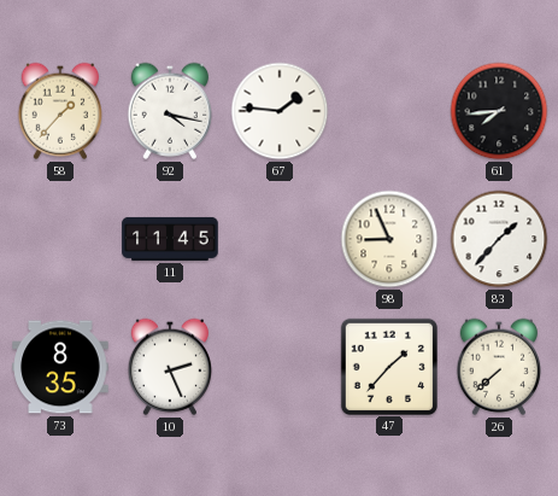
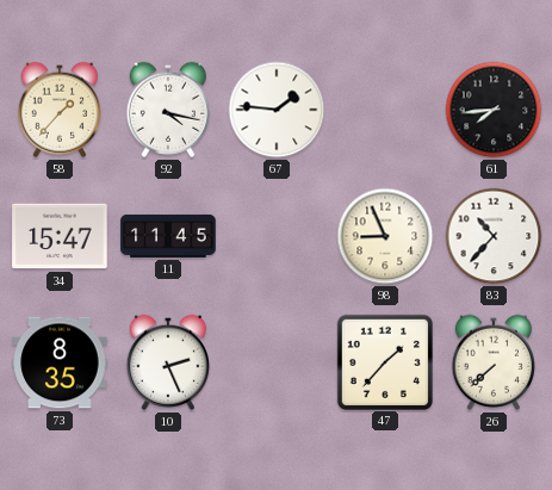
34: none -> 15:47 (60, 236)
83: 1:37 -> 10:37 (494, 236)
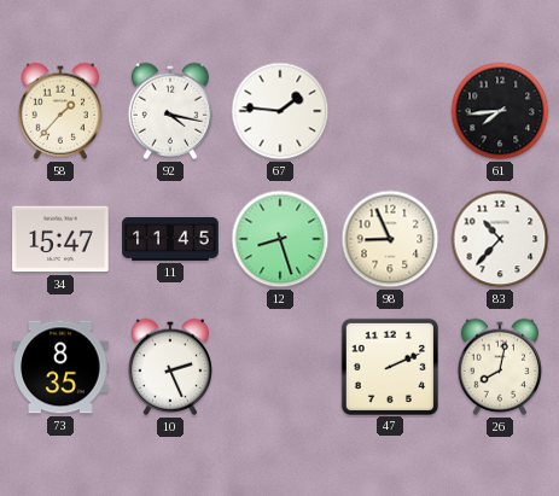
12: none -> 8:27 (280, 239)
47: 1:37 -> 2:11 (389, 366)
26: 7:38 -> 8:02 (500, 367)
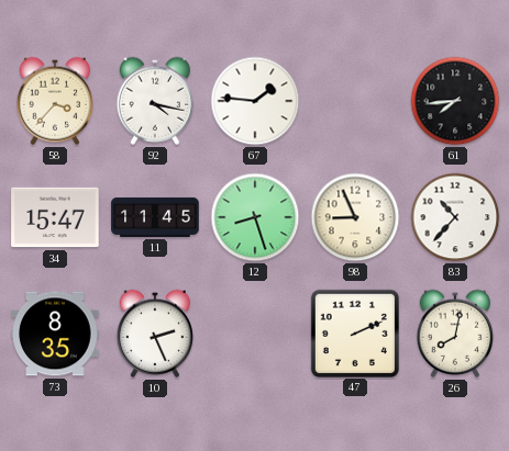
58: 1:37 -> 3:37 (55, 101)
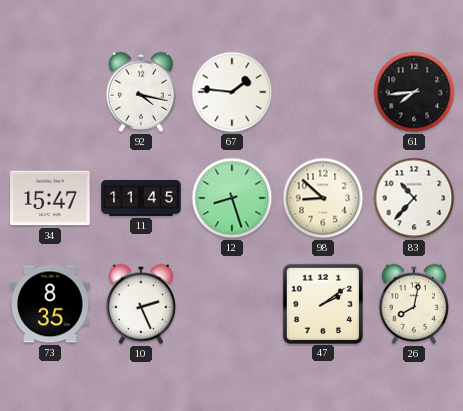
58: 3:37 -> none (55, 101)
98: 8:56 -> 8:52 (323, 198)
47: 2:11 -> 2:09 (322, 303)
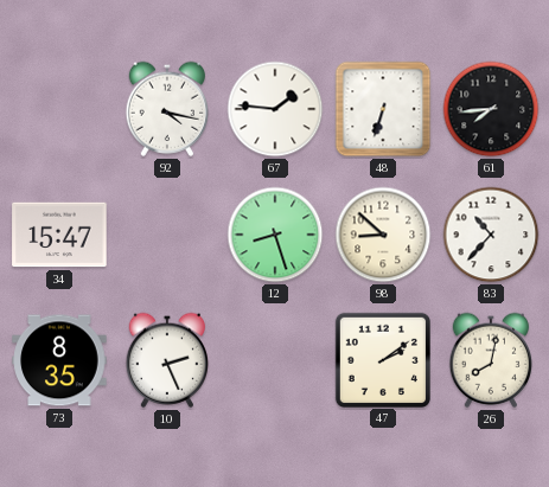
48: none -> 6:33 (383, 109)
11: 11:45 -> none (141, 198)
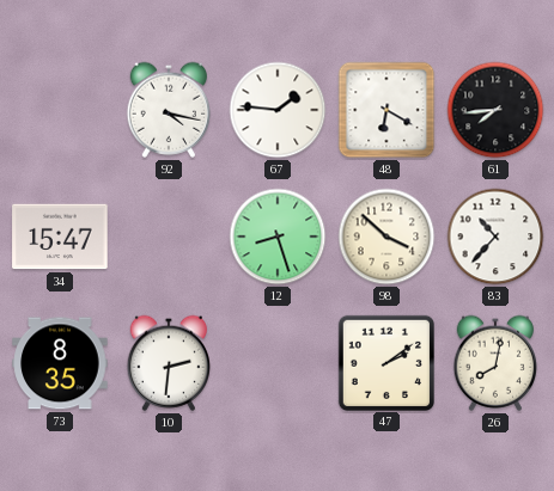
48: 6:33 -> 6:20 (386, 110)
98: 8:52 -> 3:52 (386, 237)
10: 2:26 -> 2:31 (169, 363)
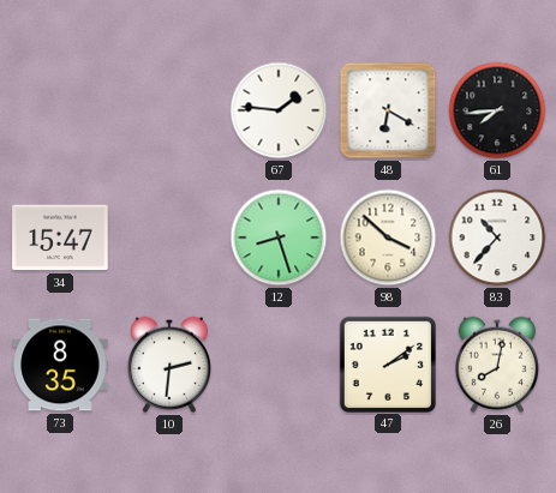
92: 4:17 -> none (169, 110)
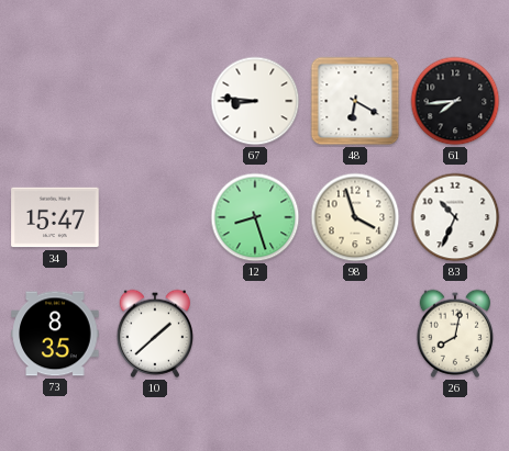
67: 1:46 -> 8:46 (255, 101)
98: 3:52 -> 3:57 (355, 217)
83: 10:37 -> 10:34 (455, 217)
10: 2:31 -> 1:38 (155, 334)
47: 2:09 -> none (387, 363)
